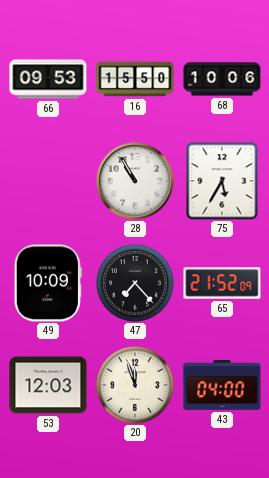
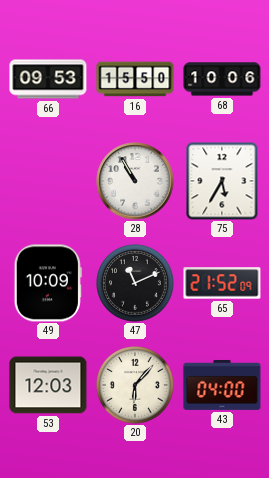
47: 7:23 -> 11:11 (136, 284)
20: 11:57 -> 6:07 (136, 386)
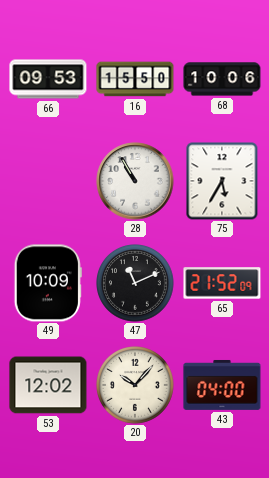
53: 12:03 -> 12:02 (48, 385)
20: 6:07 -> 10:07 (136, 386)
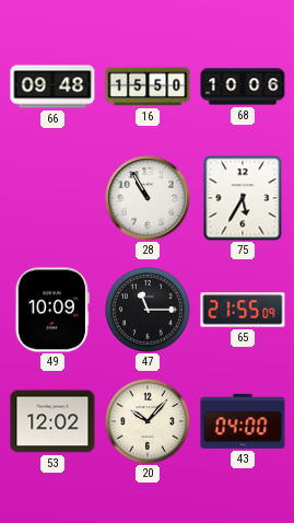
66: 09:53 -> 09:48 (52, 86)
47: 11:11 -> 11:15 (149, 311)
65: 21:52 -> 21:55 (243, 310)
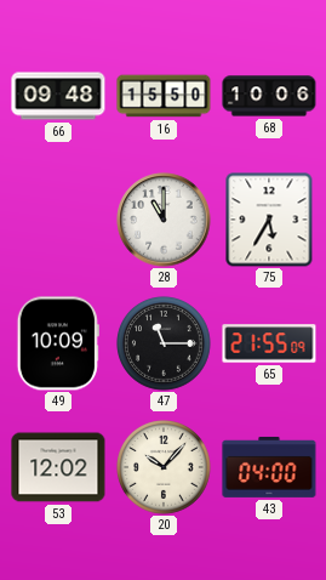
28: 10:55 -> 11:00 (164, 220)
